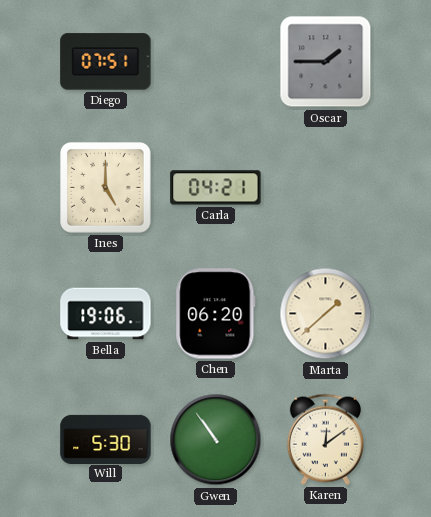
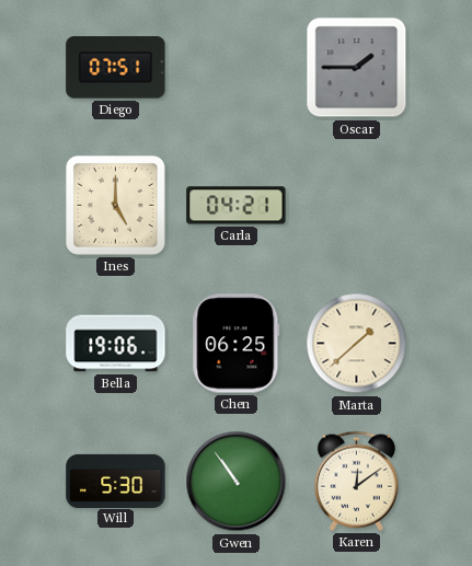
Chen: 06:20 -> 06:25 (237, 344)
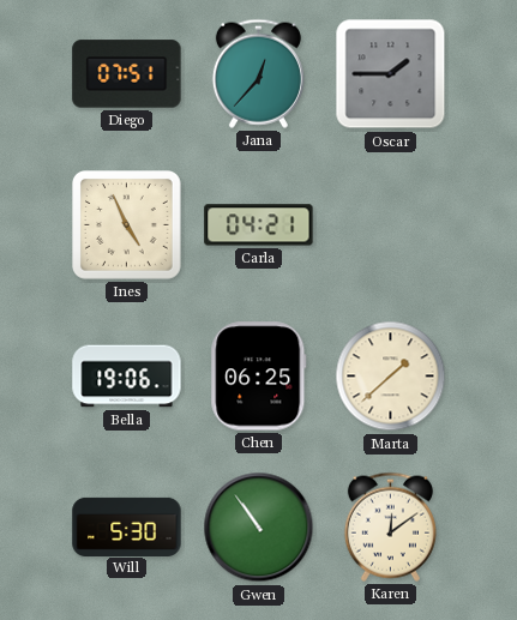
Jana: none -> 12:37 (258, 73)
Ines: 5:00 -> 4:56 (127, 225)
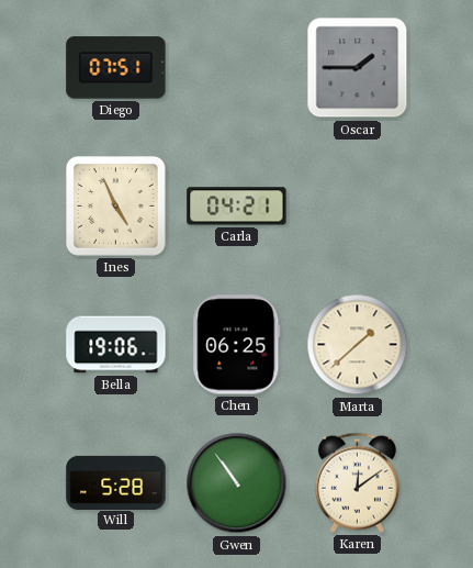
Jana: 12:37 -> none (258, 73)
Will: 5:30 -> 5:28 (116, 482)
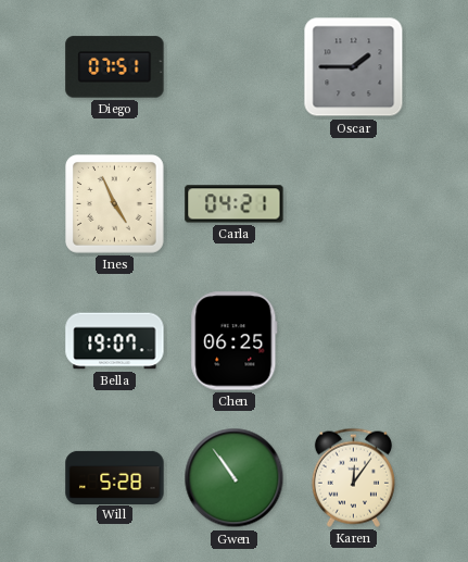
Bella: 19:06 -> 19:07 (115, 341)
Marta: 1:38 -> none (358, 345)
Karen: 12:09 -> 12:06 (353, 477)
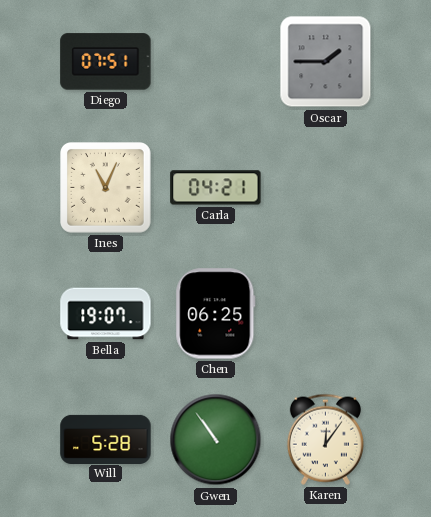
Ines: 4:56 -> 11:04 (106, 188)
